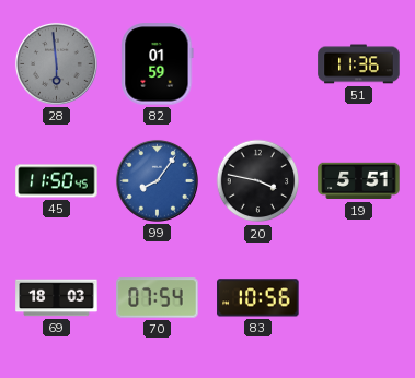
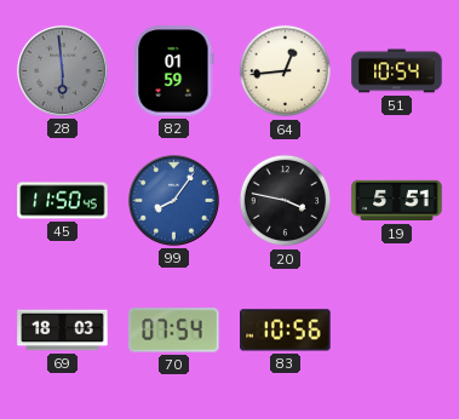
64: none -> 12:44 (286, 71)
51: 11:36 -> 10:54 (397, 71)
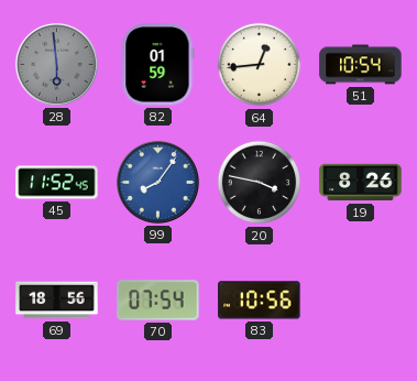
45: 11:50 -> 11:52 (57, 183)
19: 5:51 -> 8:26 (361, 183)
69: 18:03 -> 18:56 (57, 301)
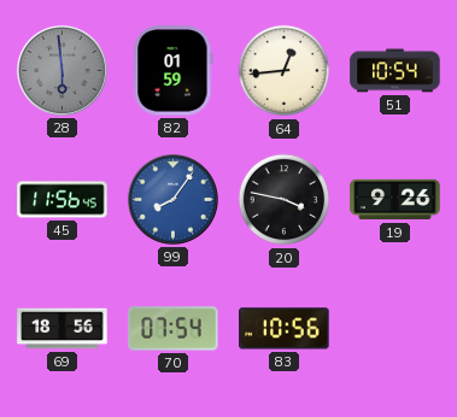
45: 11:52 -> 11:56 (63, 200)
19: 8:26 -> 9:26 (396, 200)
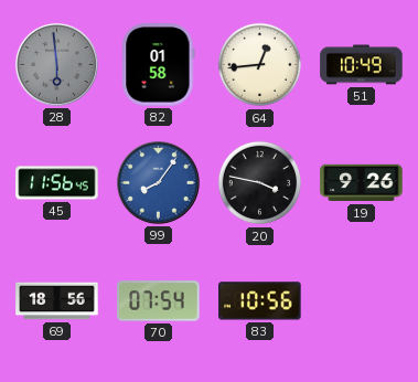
82: 01:59 -> 01:58 (159, 65)
51: 10:54 -> 10:49 (362, 65)
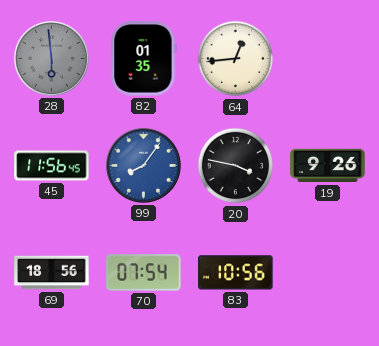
82: 01:58 -> 01:35 (144, 59)
51: 10:49 -> none (362, 65)
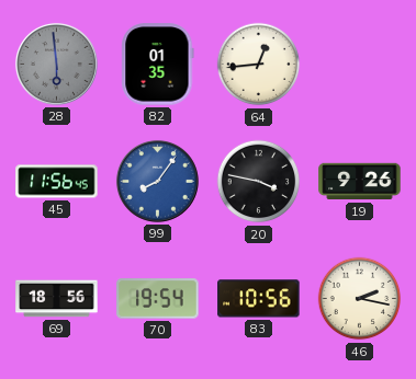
70: 07:54 -> 19:54 (158, 299)
46: none -> 2:17 (360, 299)
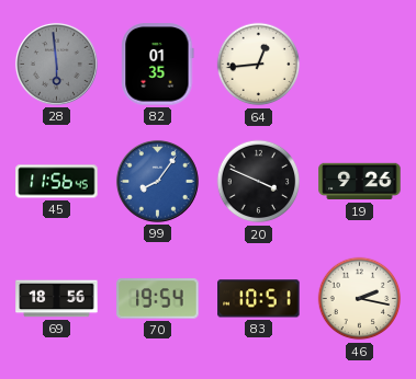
20: 3:47 -> 3:49 (259, 182)
83: 10:56 -> 10:51 (259, 299)
